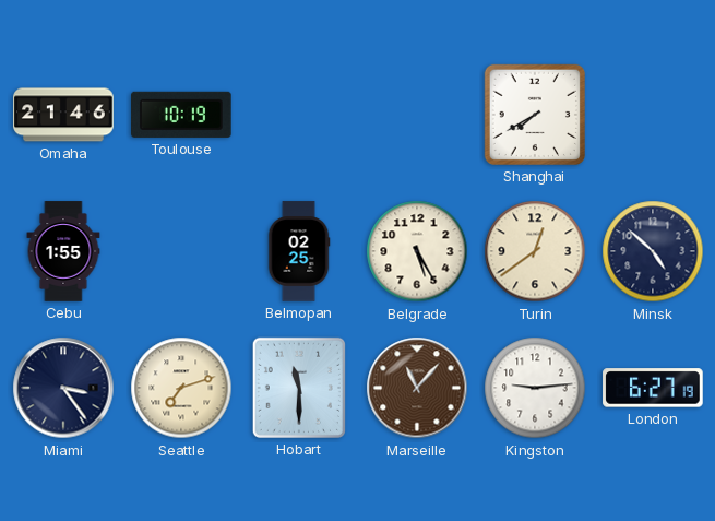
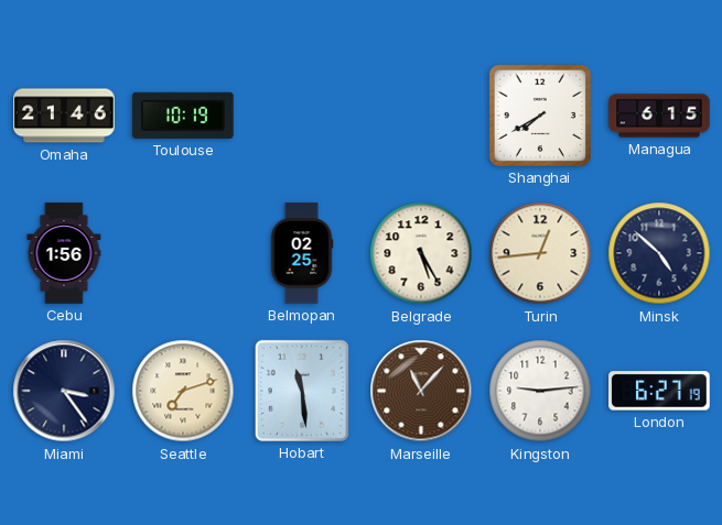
Managua: none -> 6:15 (659, 116)
Cebu: 1:55 -> 1:56 (64, 253)
Turin: 12:39 -> 12:44 (540, 253)
Hobart: 11:30 -> 11:29 (302, 391)
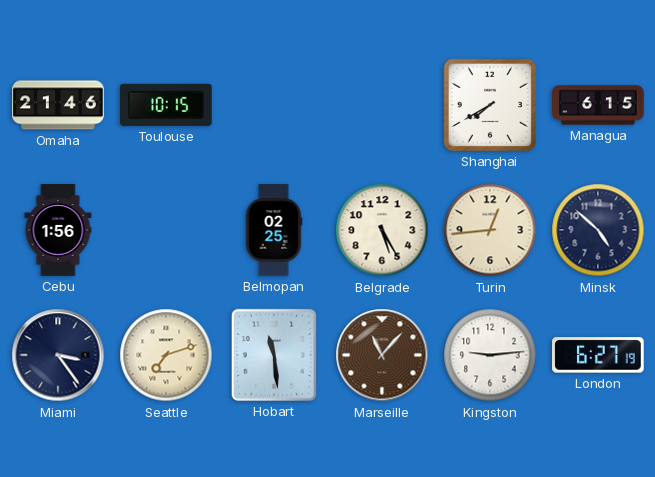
Toulouse: 10:19 -> 10:15 (167, 105)
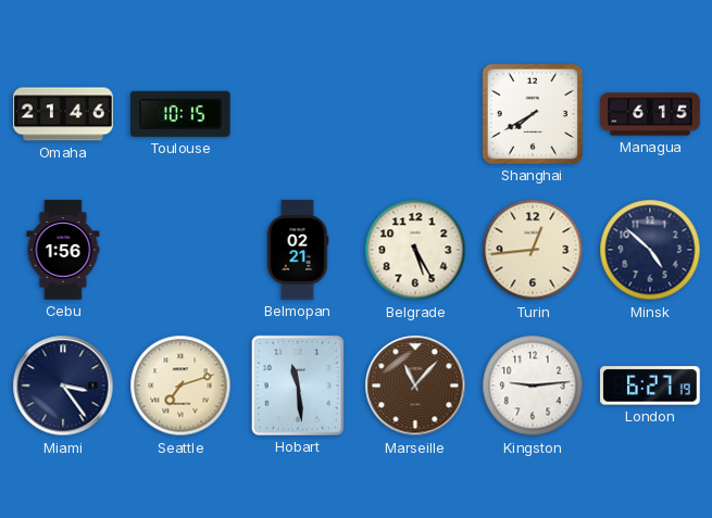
Belmopan: 02:25 -> 02:21 (298, 250)
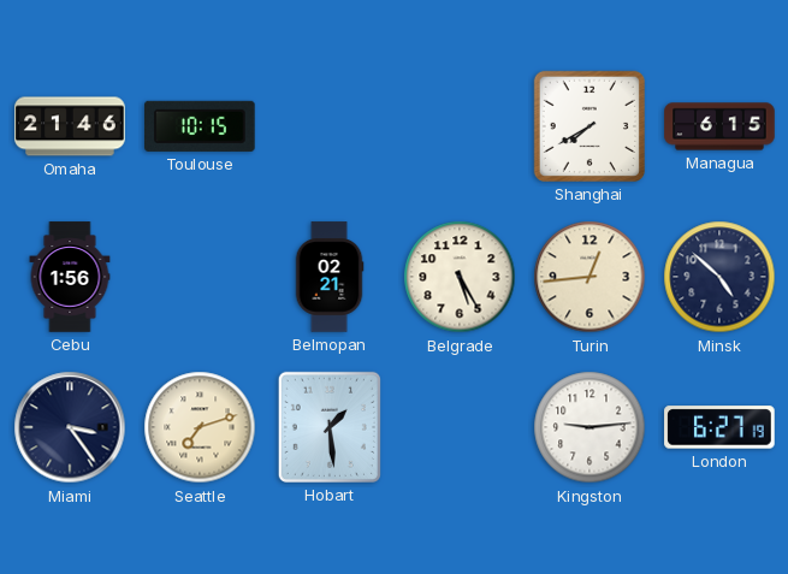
Hobart: 11:29 -> 1:29 (330, 427)
Marseille: 11:07 -> none (415, 386)
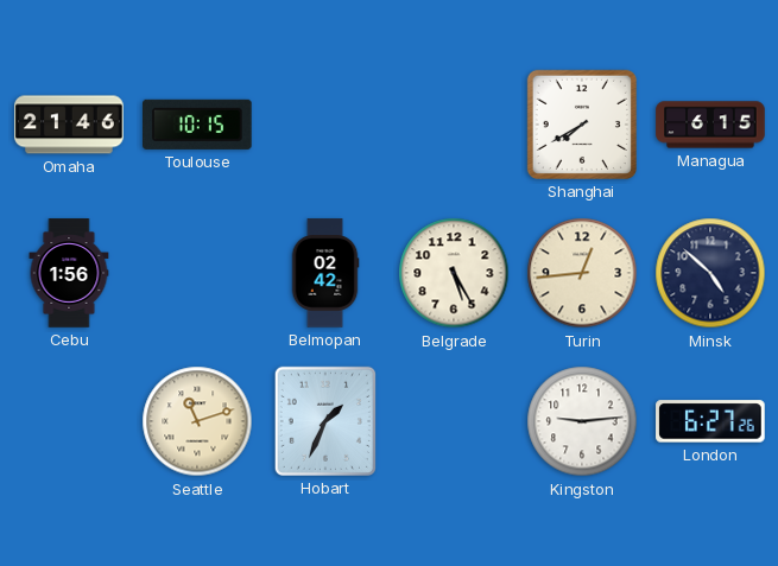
Belmopan: 02:21 -> 02:42 (325, 273)
Miami: 3:24 -> none (70, 427)
Seattle: 7:12 -> 11:12 (197, 421)
Hobart: 1:29 -> 1:34 (325, 421)
London: 6:27:19 -> 6:27:26 (710, 421)
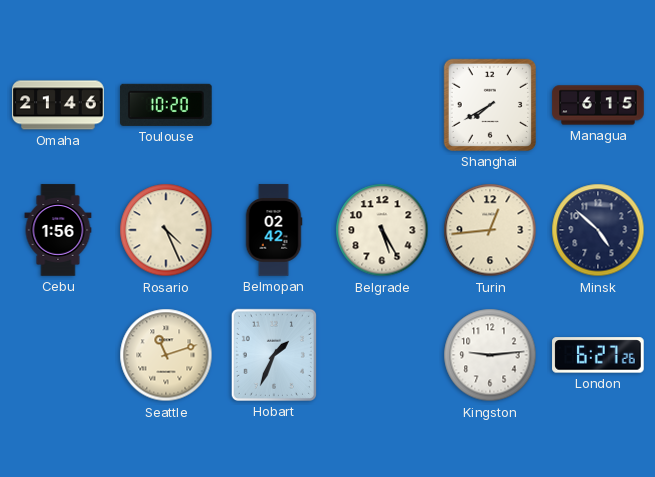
Toulouse: 10:15 -> 10:20 (167, 105)
Rosario: none -> 4:26 (166, 230)
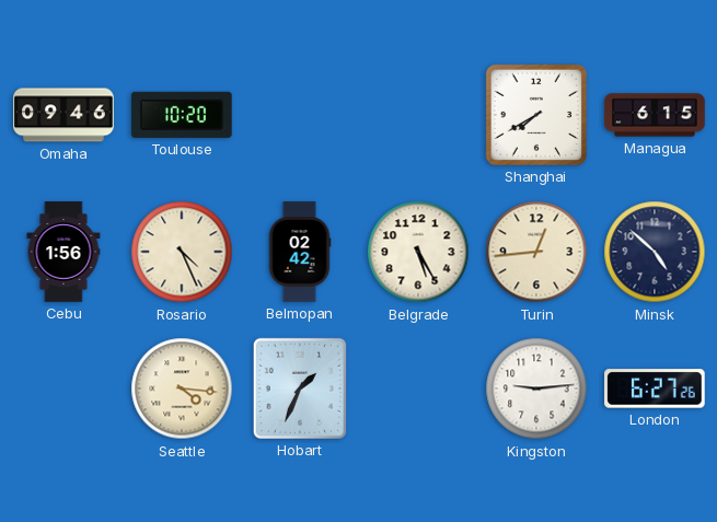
Omaha: 21:46 -> 09:46 (63, 115)
Seattle: 11:12 -> 4:16 (182, 388)
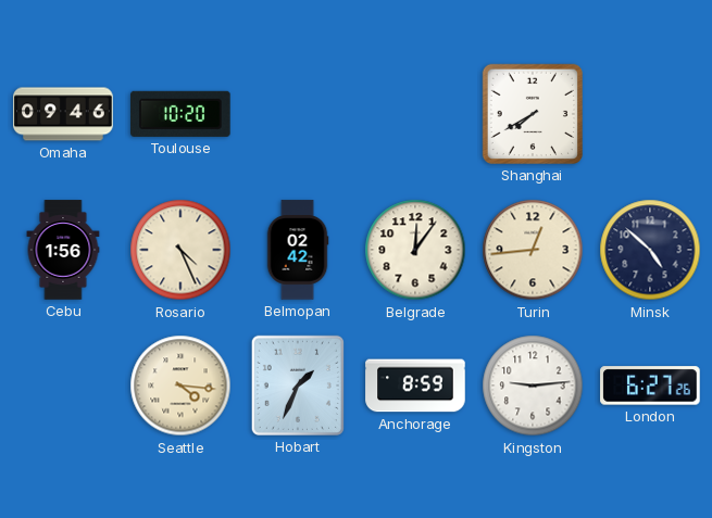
Managua: 6:15 -> none (655, 115)
Belgrade: 5:25 -> 12:06 (415, 250)
Anchorage: none -> 8:59 (415, 386)
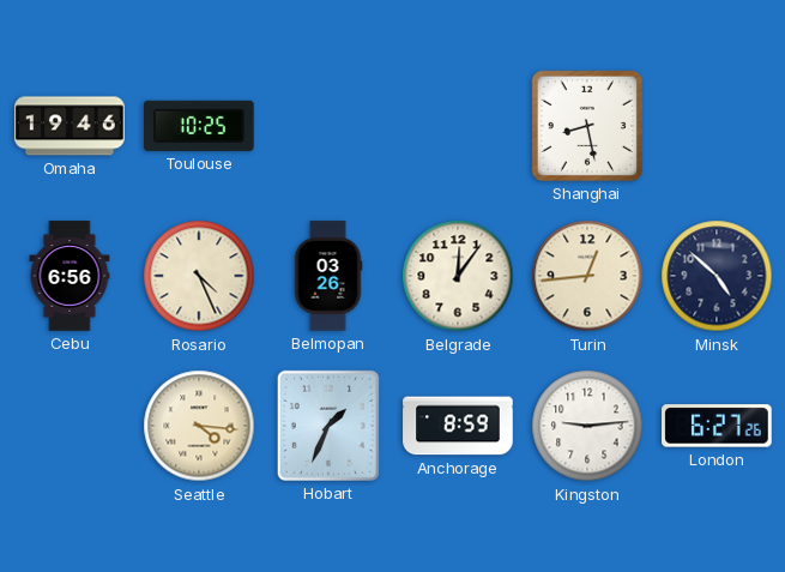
Omaha: 09:46 -> 19:46 (70, 126)
Toulouse: 10:20 -> 10:25 (200, 126)
Shanghai: 7:40 -> 8:28 (587, 126)
Cebu: 1:56 -> 6:56 (70, 276)
Belmopan: 02:42 -> 03:26 (328, 276)
